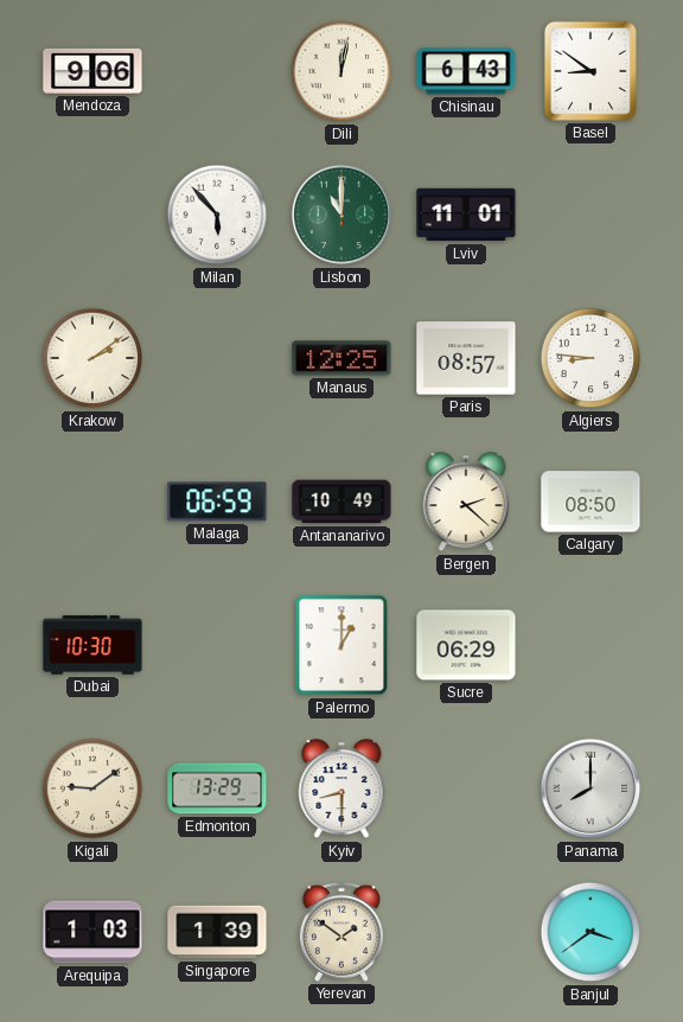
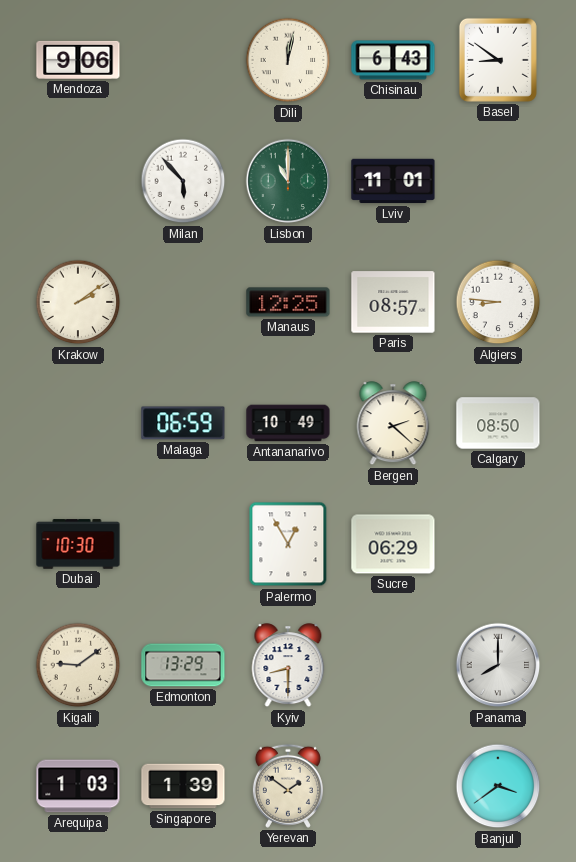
Palermo: 1:00 -> 12:55 (288, 544)
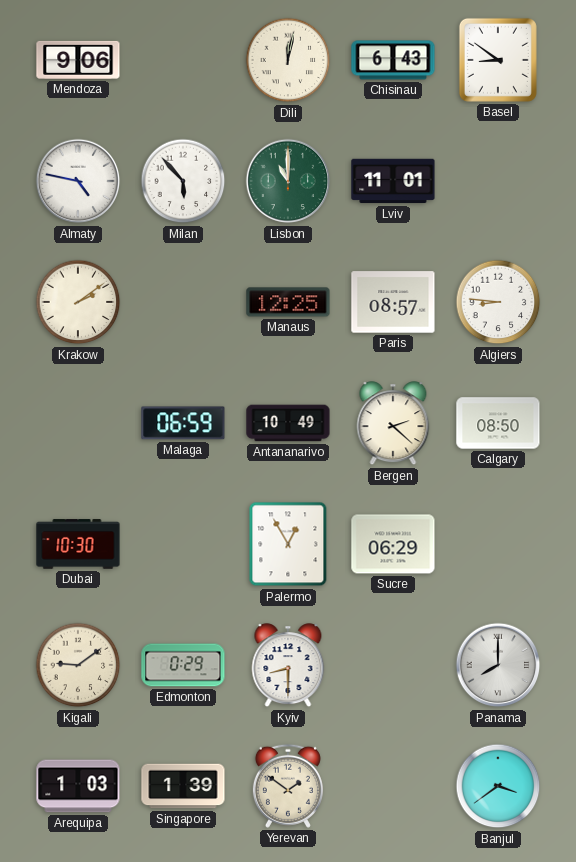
Almaty: none -> 4:47 (78, 181)
Edmonton: 13:29 -> 0:29 (183, 665)
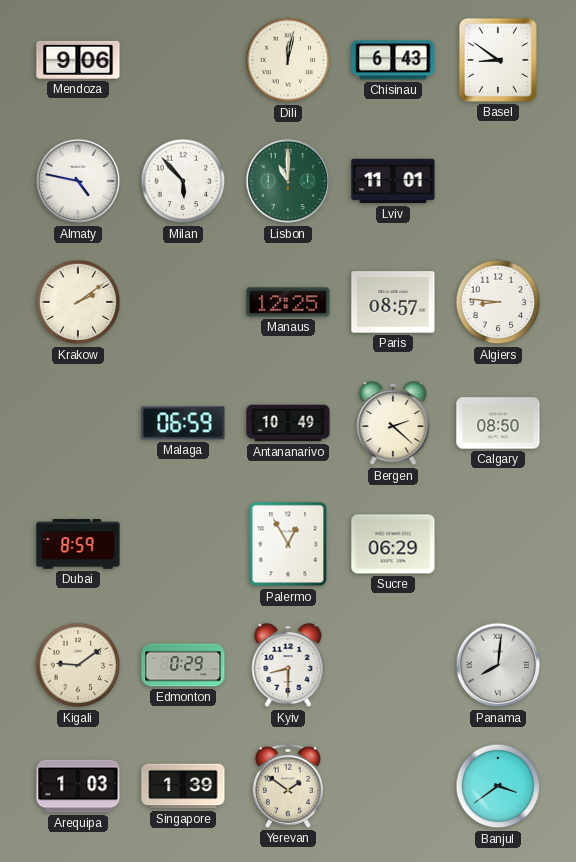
Dubai: 10:30 -> 8:59 (78, 544)
Panama: 8:00 -> 8:01 (498, 665)
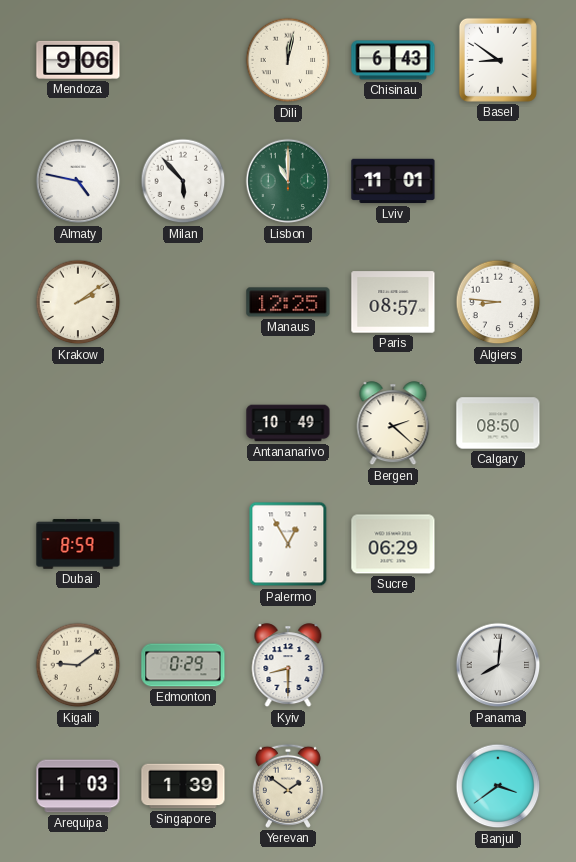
Malaga: 06:59 -> none (183, 423)
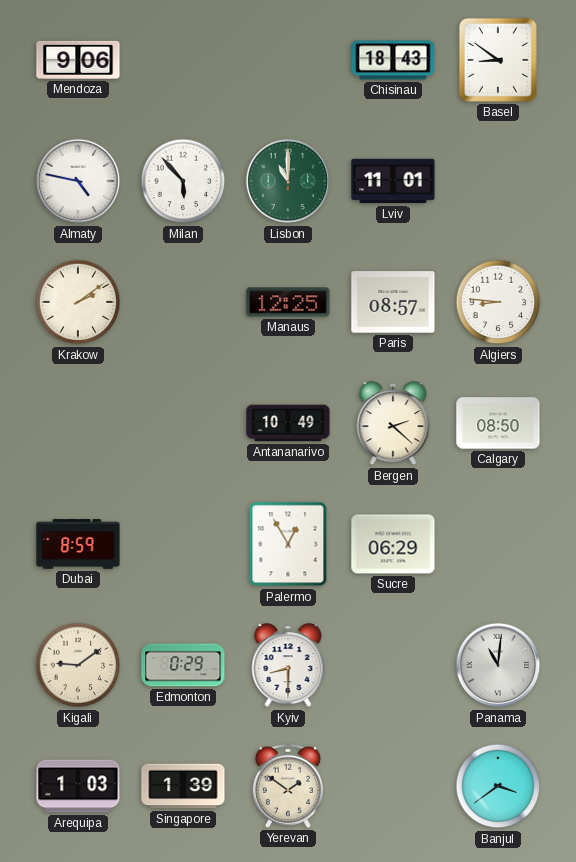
Dili: 12:02 -> none (288, 60)
Chisinau: 6:43 -> 18:43 (393, 60)
Panama: 8:01 -> 11:01 (498, 665)
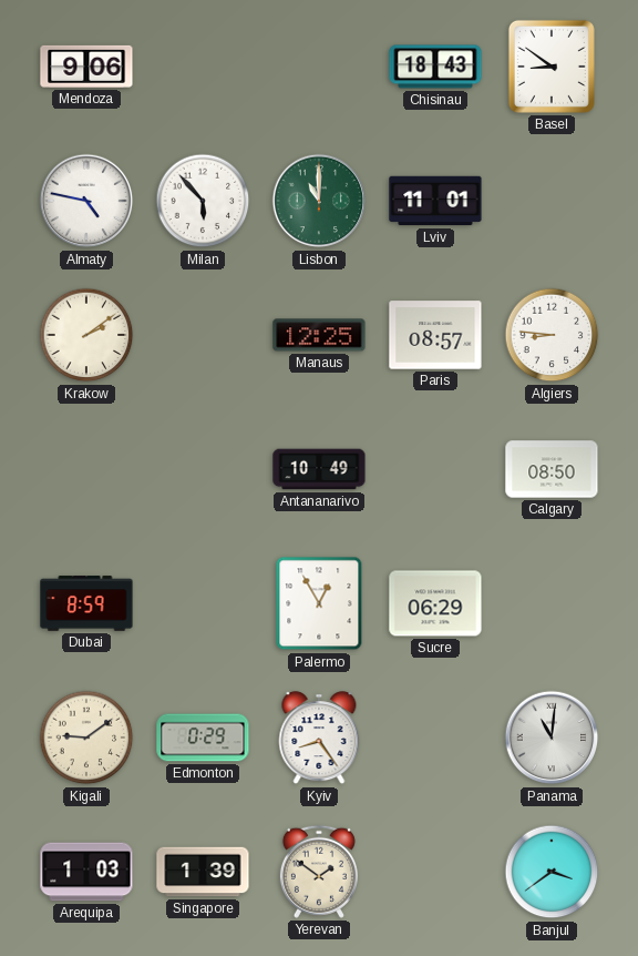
Bergen: 2:22 -> none (393, 424)
Kyiv: 8:30 -> 8:24 (319, 739)
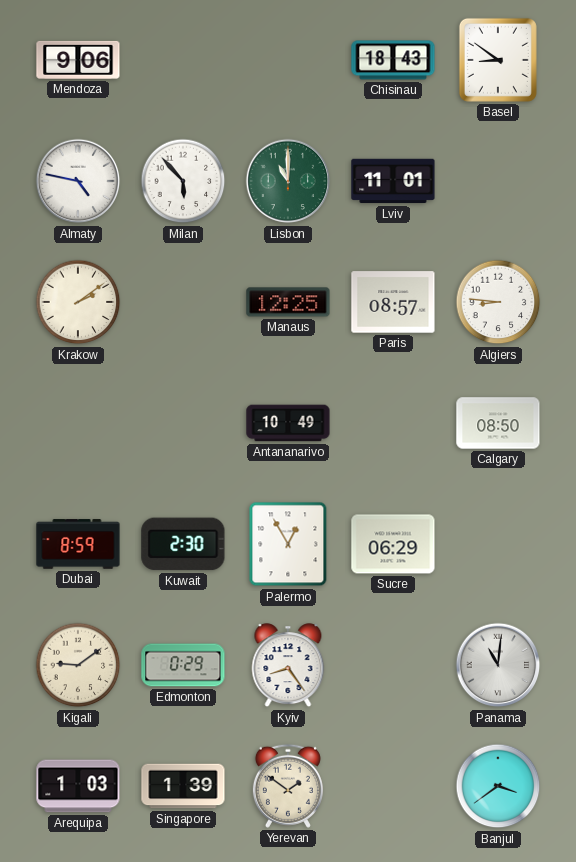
Kuwait: none -> 2:30 (183, 544)
